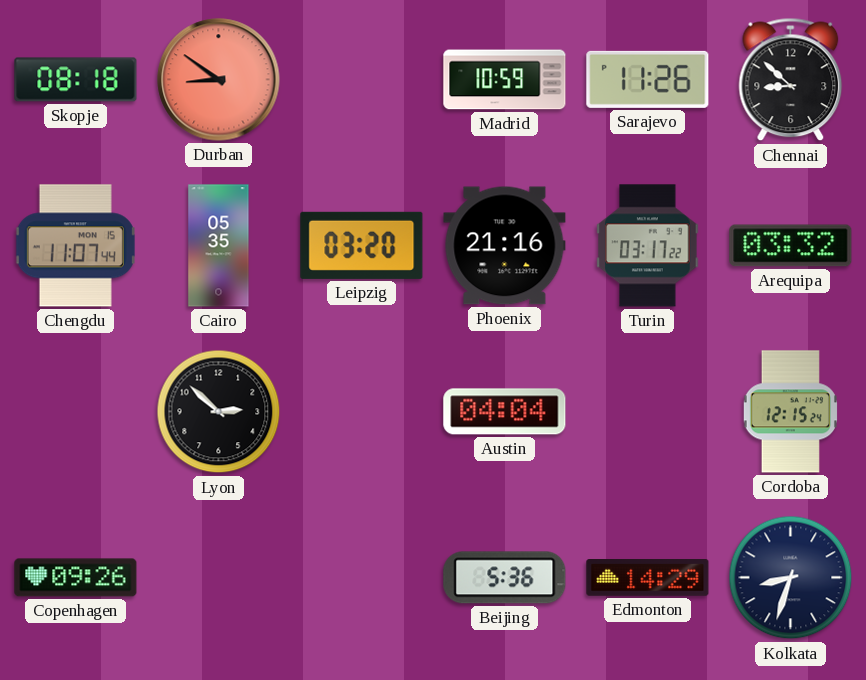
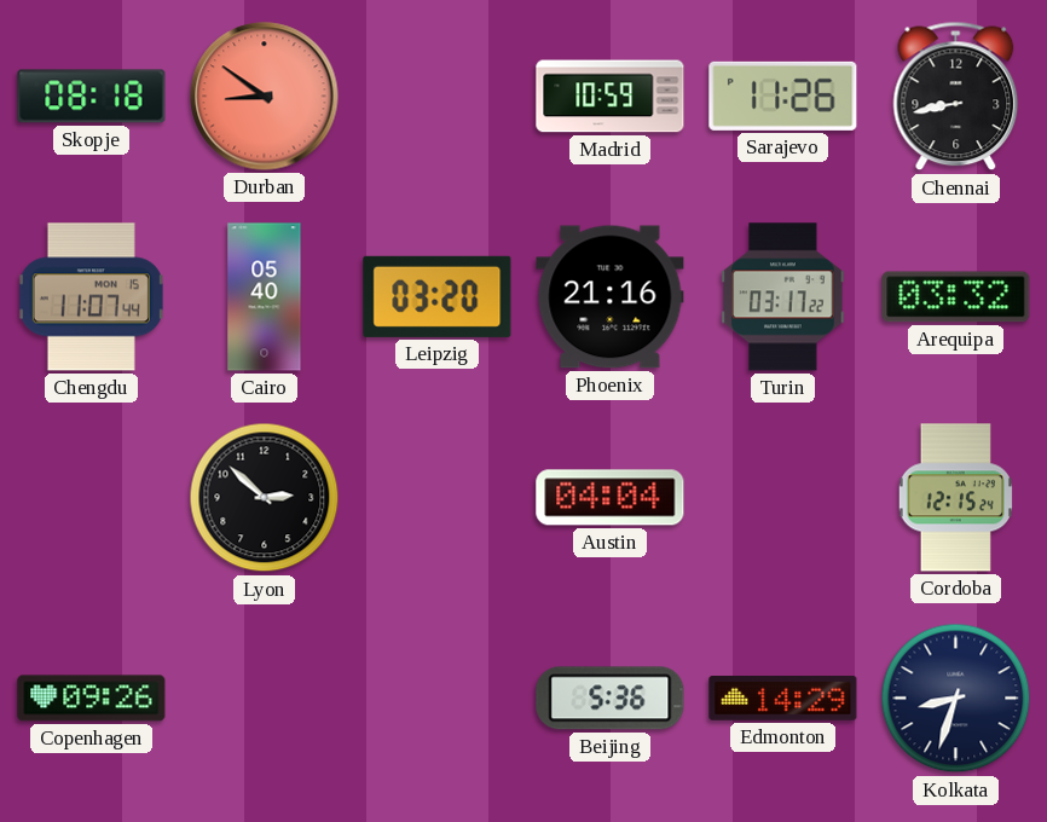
Chennai: 8:52 -> 8:43 (956, 97)
Cairo: 05:35 -> 05:40 (265, 297)
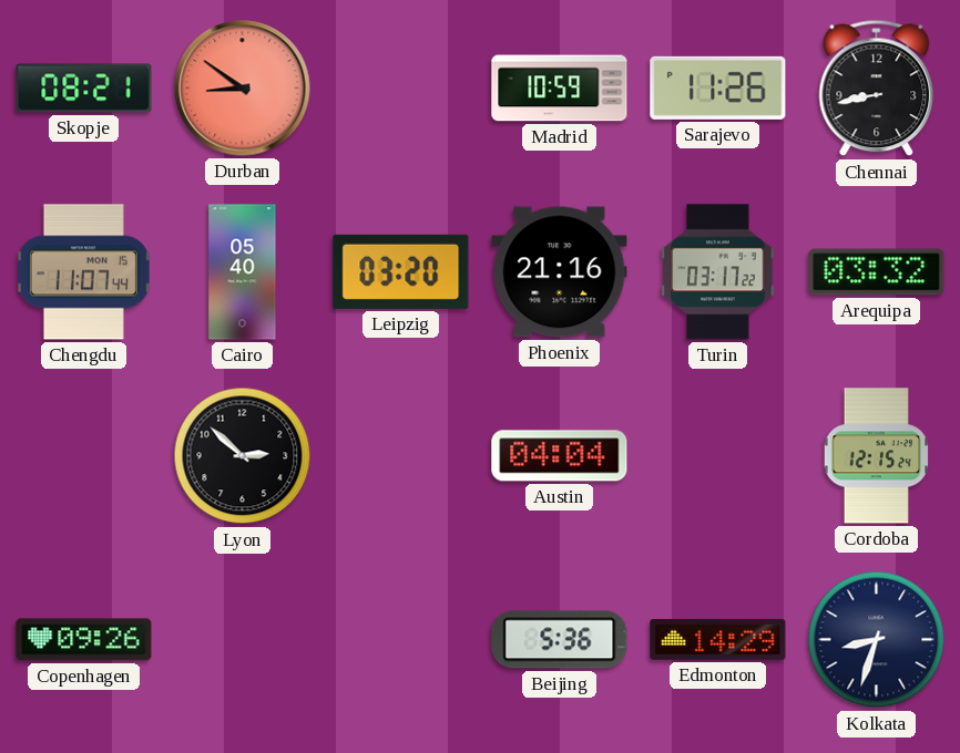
Skopje: 08:18 -> 08:21 (84, 89)
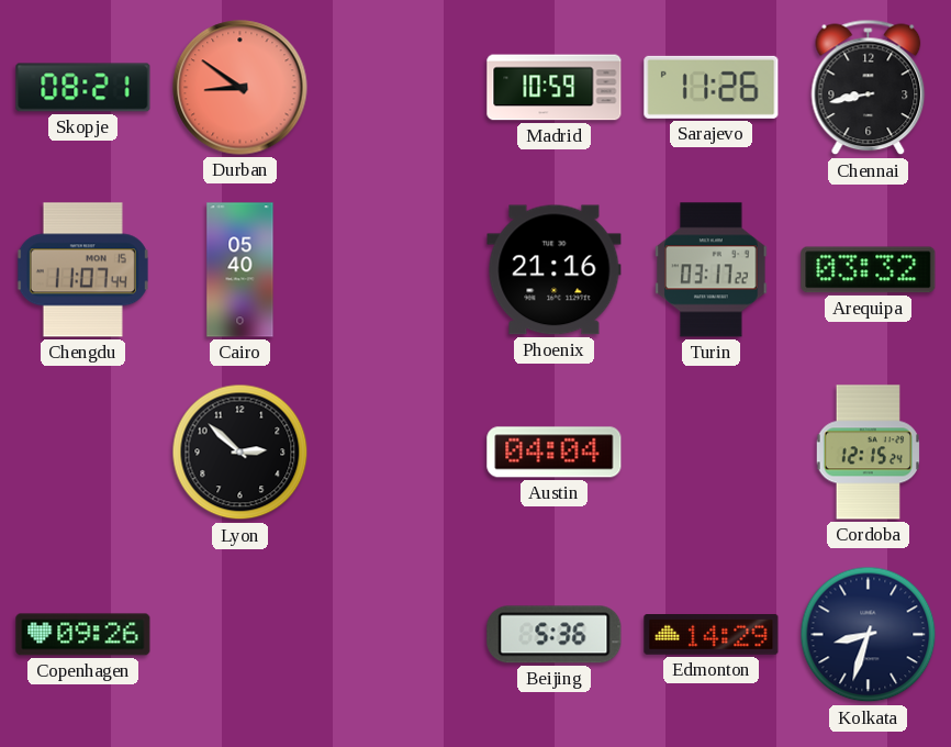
Leipzig: 03:20 -> none (401, 271)
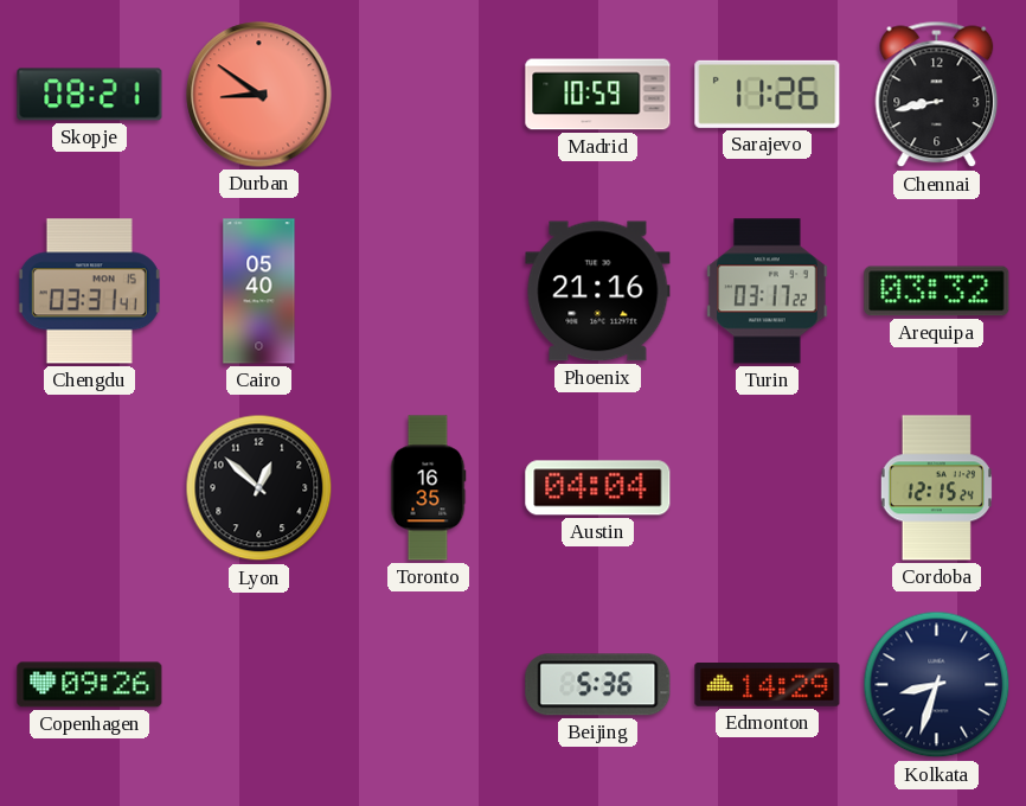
Chengdu: 11:07 -> 03:31 (89, 292)
Lyon: 2:52 -> 12:52 (259, 488)
Toronto: none -> 16:35 (428, 488)
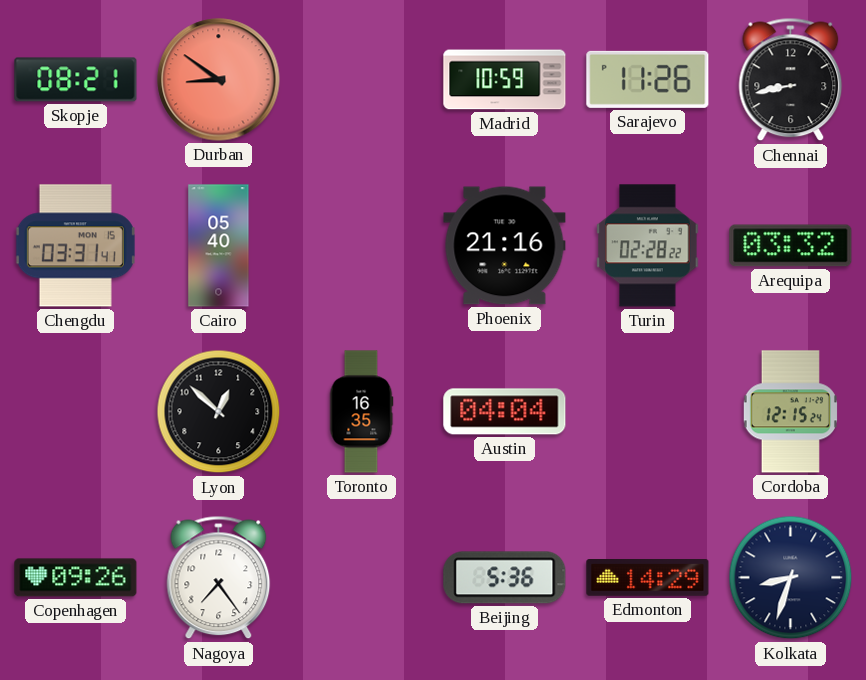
Turin: 03:17 -> 02:28 (648, 246)
Nagoya: none -> 7:24 (219, 578)
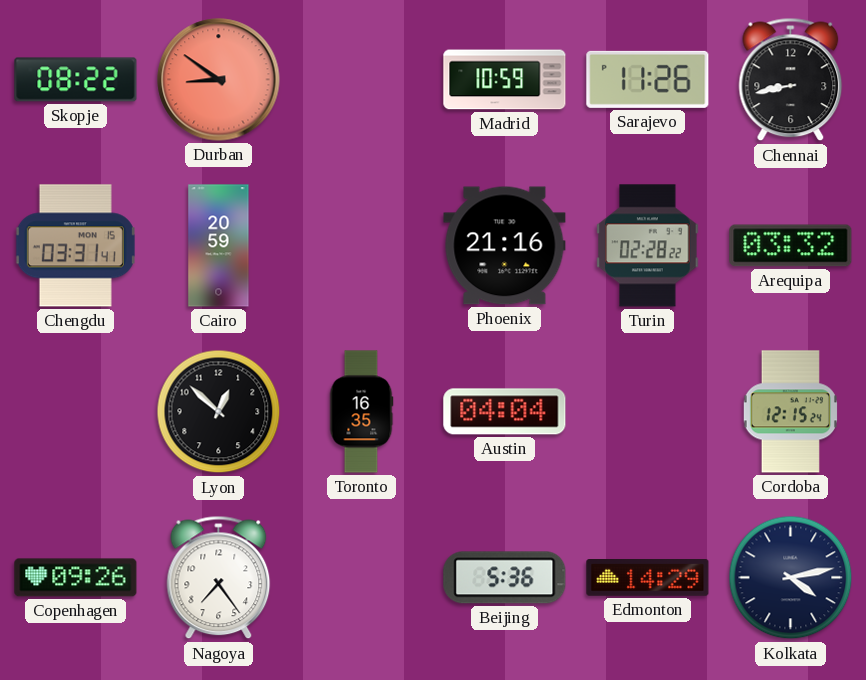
Skopje: 08:21 -> 08:22 (76, 80)
Cairo: 05:40 -> 20:59 (219, 246)
Kolkata: 8:33 -> 4:13 (791, 578)
